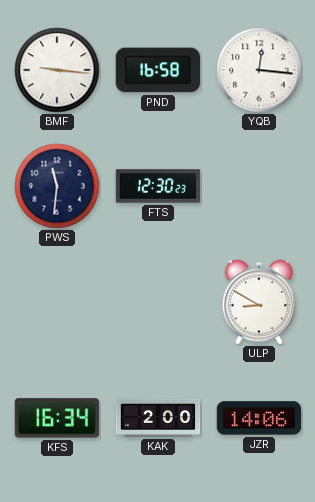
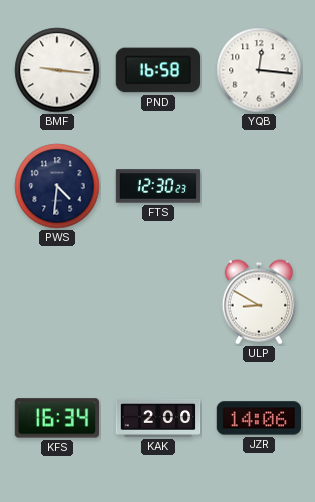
PWS: 11:31 -> 4:31 (57, 186)
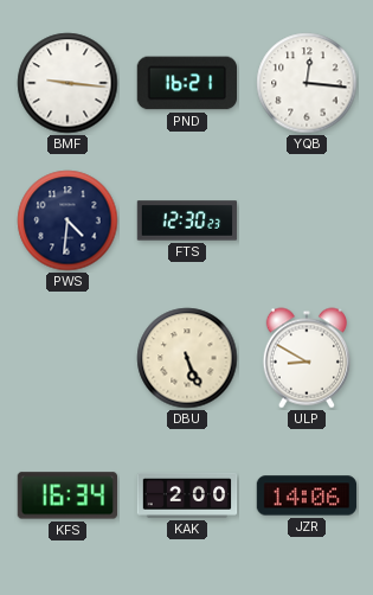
PND: 16:58 -> 16:21 (186, 83)
DBU: none -> 5:26 (187, 358)
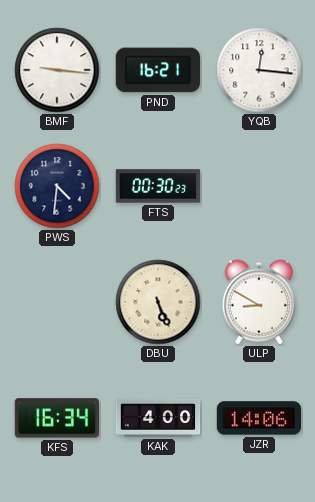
FTS: 12:30 -> 00:30 (158, 186)
KAK: 2:00 -> 4:00 (158, 418)
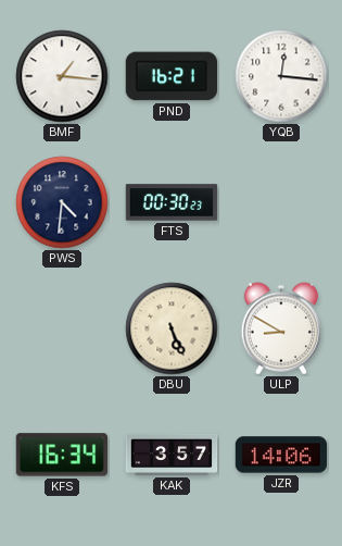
BMF: 9:16 -> 1:16 (62, 76)
KAK: 4:00 -> 3:57 (172, 455)
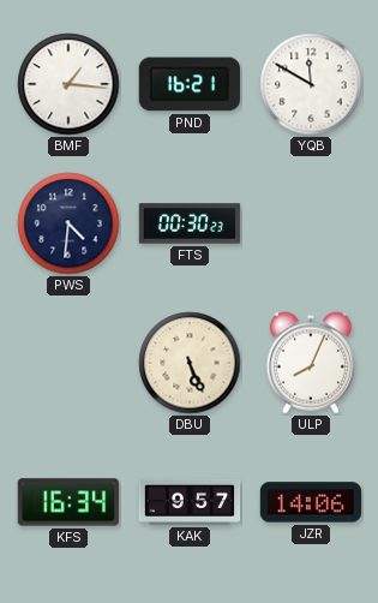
YQB: 12:16 -> 11:50 (311, 84)
ULP: 8:50 -> 8:04 (310, 363)
KAK: 3:57 -> 9:57 (190, 502)
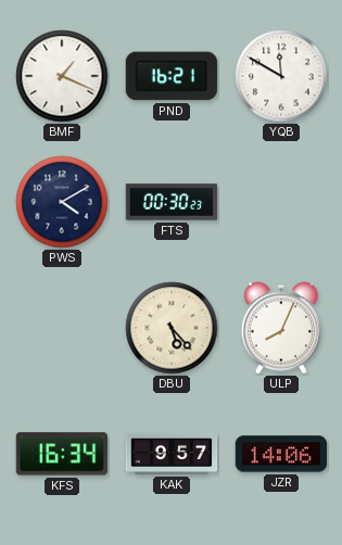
BMF: 1:16 -> 1:19 (62, 76)
PWS: 4:31 -> 4:10 (62, 202)
DBU: 5:26 -> 5:23 (172, 328)
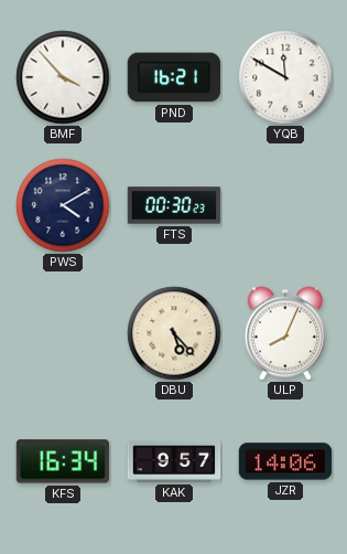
BMF: 1:19 -> 3:53 (63, 77)
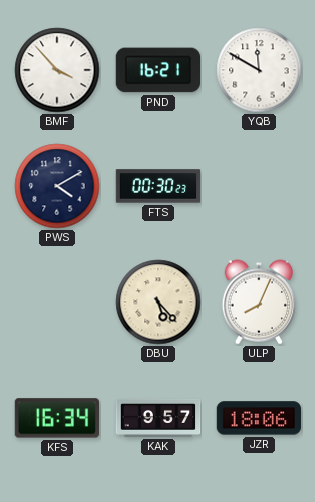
JZR: 14:06 -> 18:06 (259, 418)
